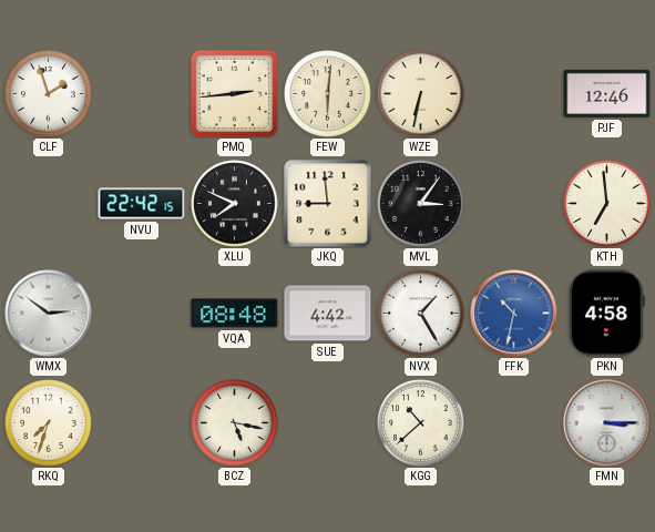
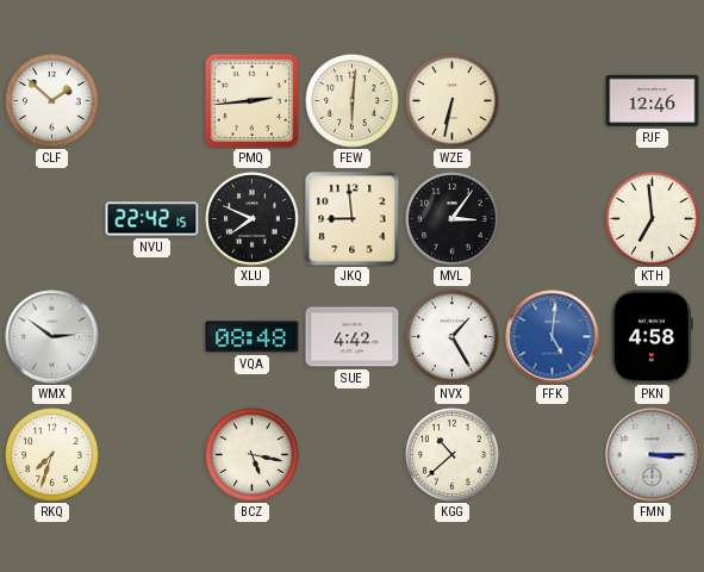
CLF: 1:57 -> 1:52 (52, 101)
FFK: 10:32 -> 5:01 (553, 337)
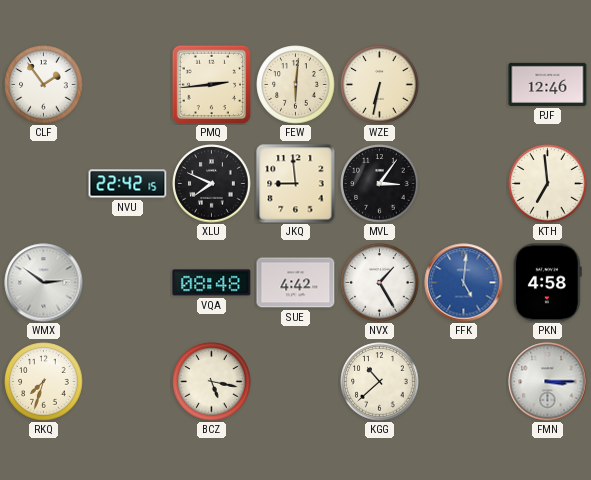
CLF: 1:52 -> 1:54 (44, 85)
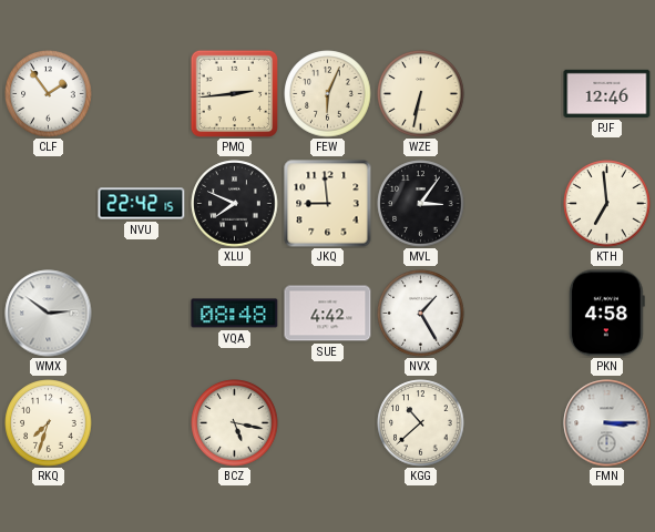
FEW: 6:01 -> 6:04 (328, 94)
FFK: 5:01 -> none (464, 283)
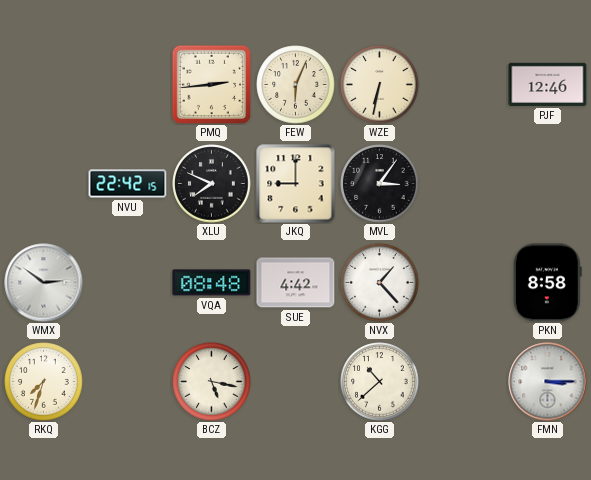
CLF: 1:54 -> none (49, 94)
JKQ: 8:59 -> 9:00 (296, 184)
KTH: 6:59 -> none (607, 204)
NVX: 1:25 -> 1:23 (380, 283)
PKN: 4:58 -> 8:58 (547, 283)
